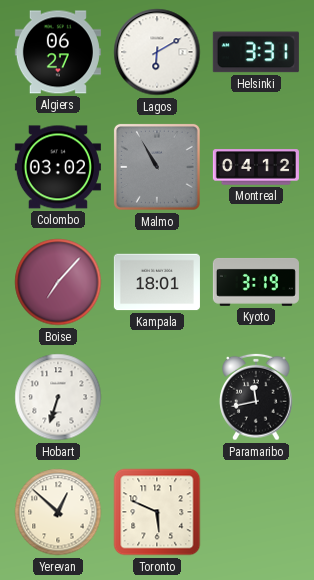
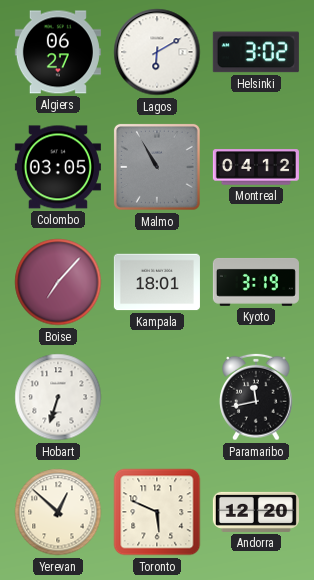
Helsinki: 3:31 -> 3:02 (256, 52)
Colombo: 03:02 -> 03:05 (58, 167)
Andorra: none -> 12:20 (256, 512)
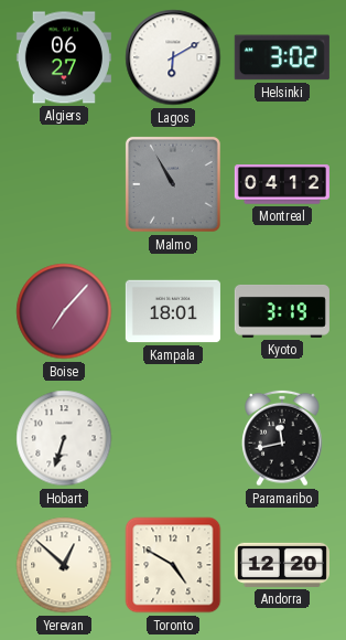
Colombo: 03:05 -> none (58, 167)
Toronto: 5:49 -> 4:50 (173, 565)
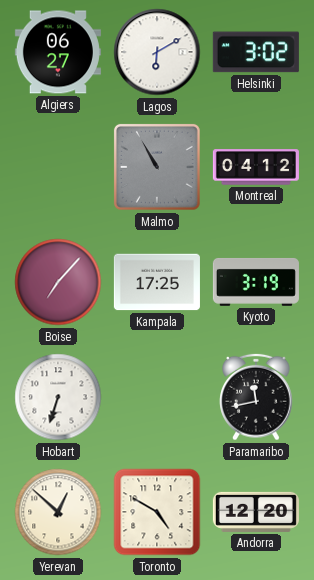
Kampala: 18:01 -> 17:25 (157, 282)
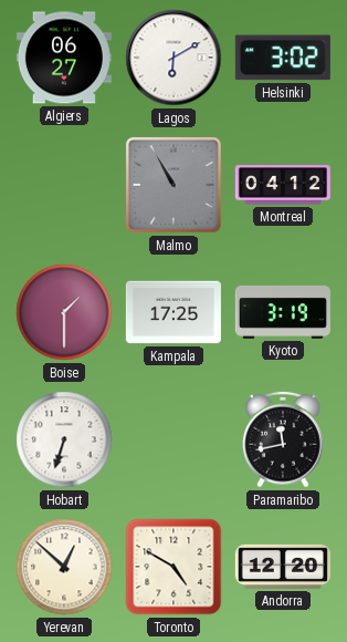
Boise: 7:07 -> 1:30 (64, 312)
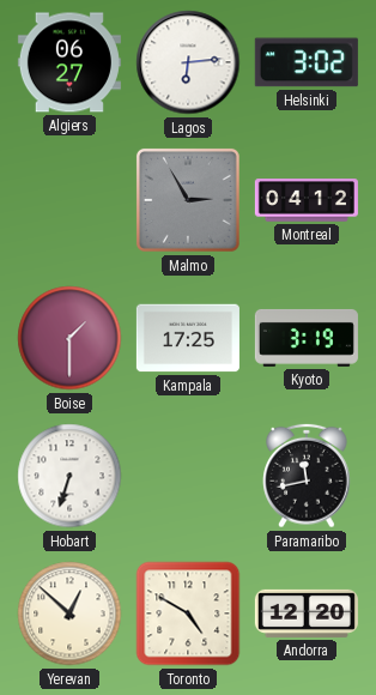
Lagos: 6:10 -> 6:14 (188, 62)
Malmo: 10:55 -> 2:55 (188, 200)
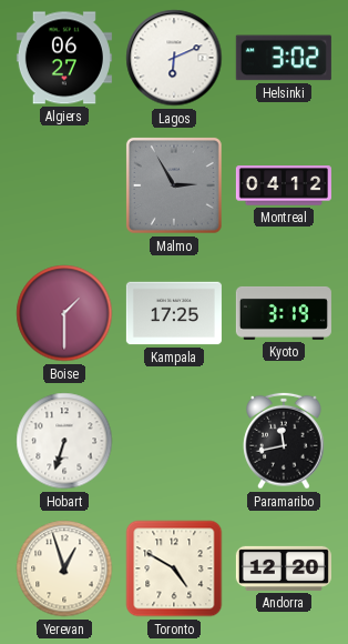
Lagos: 6:14 -> 6:11 (174, 58)
Yerevan: 12:52 -> 12:57 (64, 568)
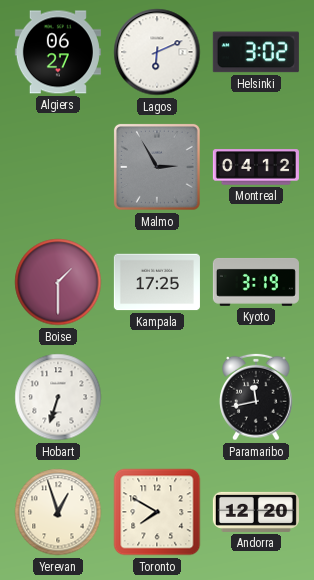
Toronto: 4:50 -> 7:50 (157, 512)
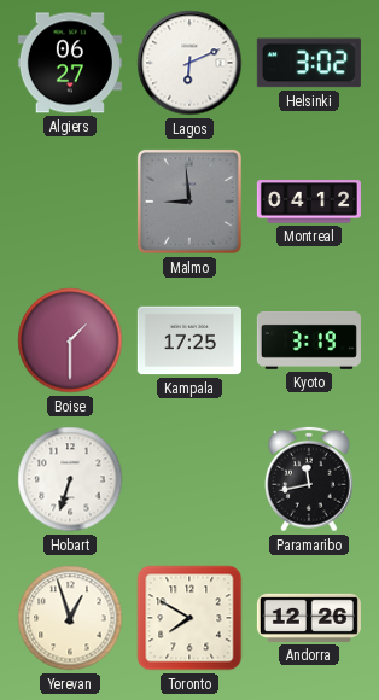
Malmo: 2:55 -> 8:59 (189, 202)
Andorra: 12:20 -> 12:26 (309, 618)
